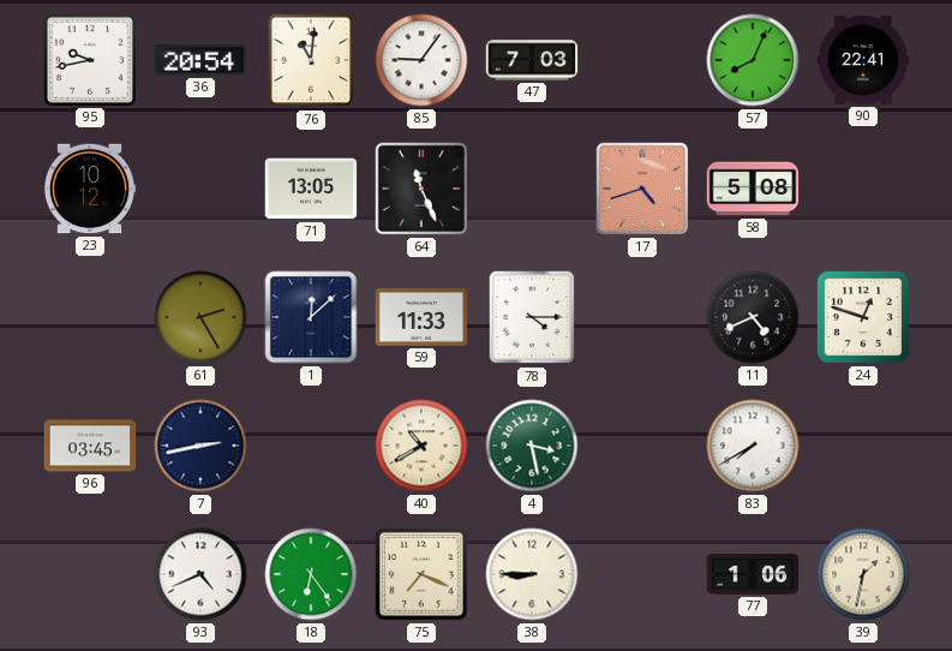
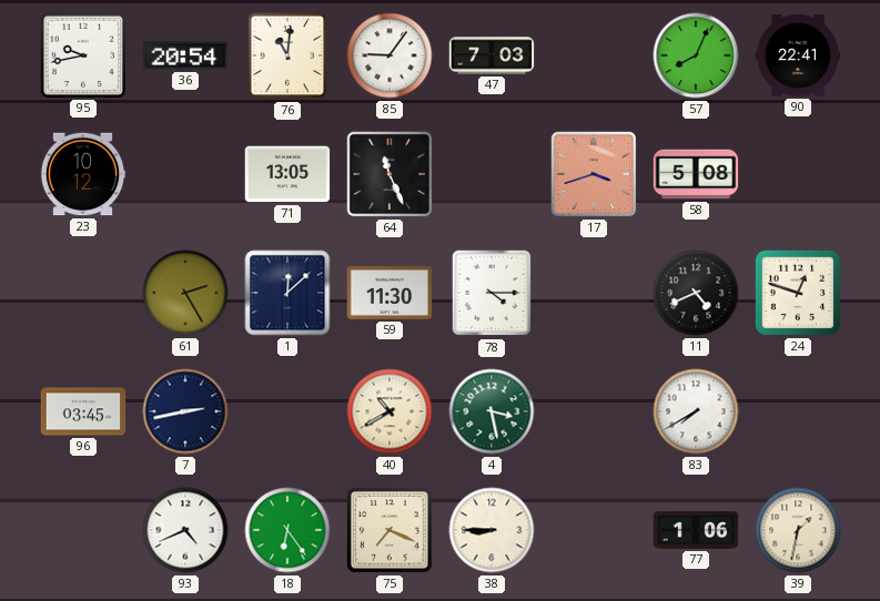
17: 4:42 -> 3:42 (594, 174)
59: 11:33 -> 11:30 (390, 294)
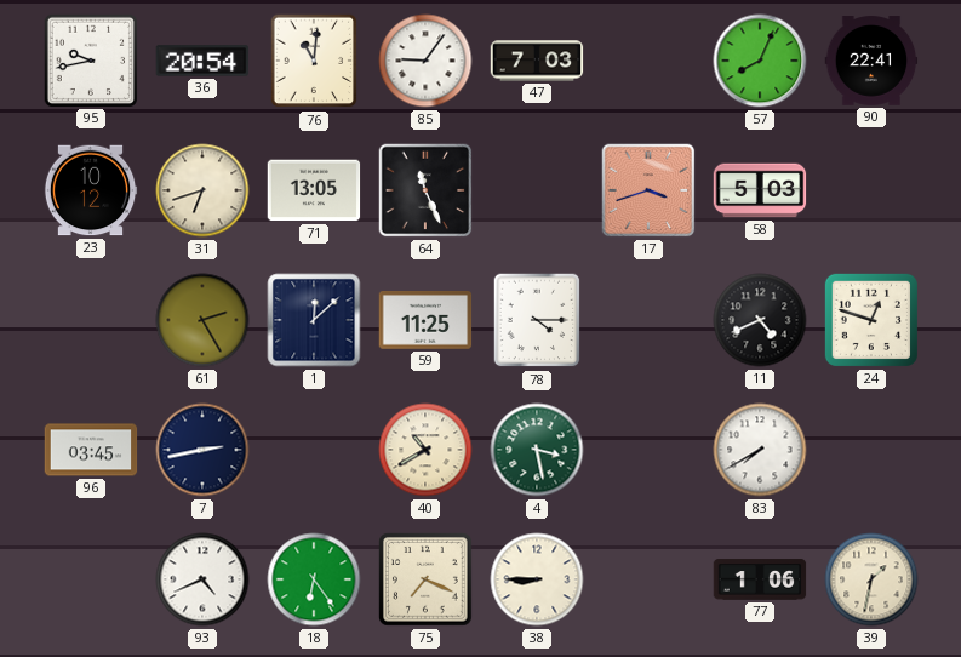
31: none -> 6:42 (202, 190)
58: 5:08 -> 5:03 (760, 190)
59: 11:30 -> 11:25 (425, 321)
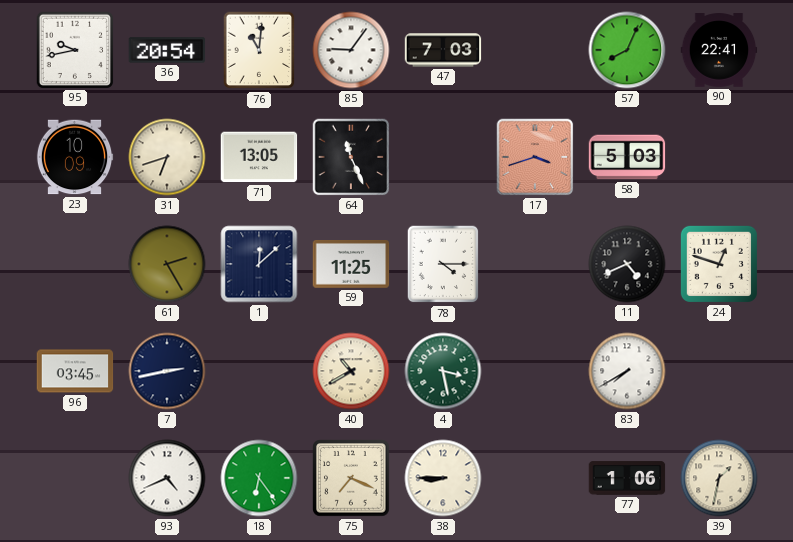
23: 10:12 -> 10:09 (75, 157)
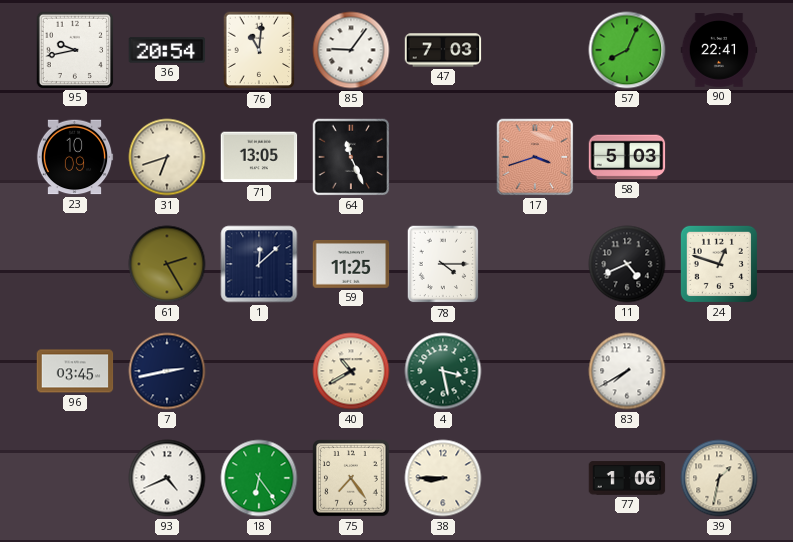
75: 7:19 -> 7:24 (352, 479)
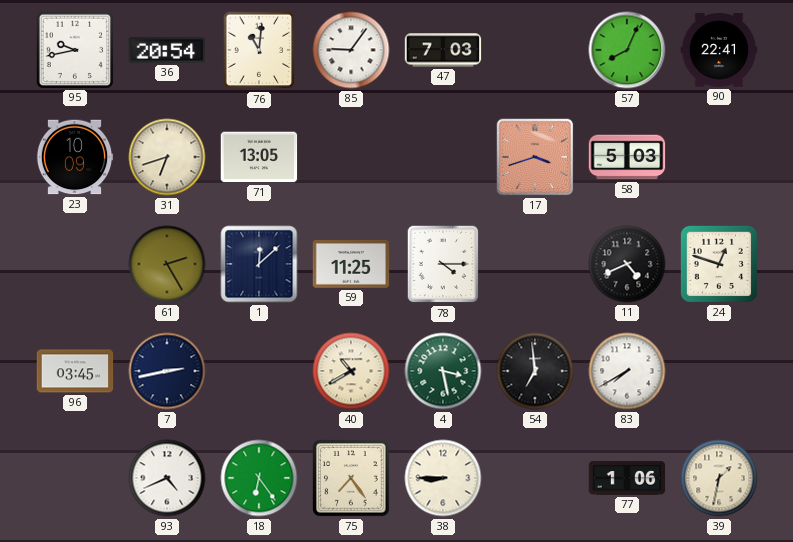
64: 11:26 -> none (351, 157)
54: none -> 6:59 (535, 371)
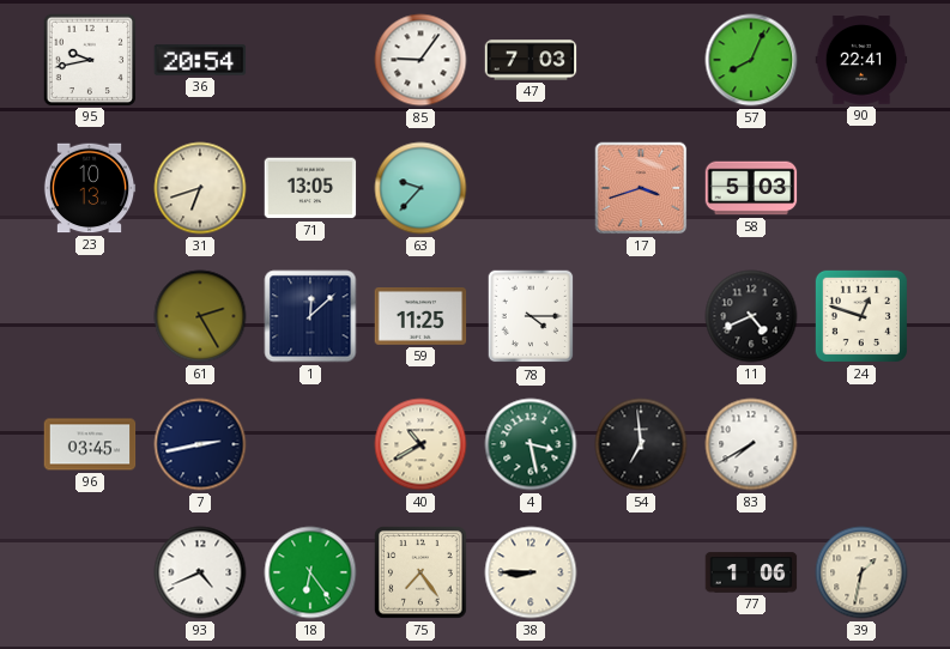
76: 11:01 -> none (259, 50)
23: 10:09 -> 10:13 (90, 188)
63: none -> 9:37 (420, 188)
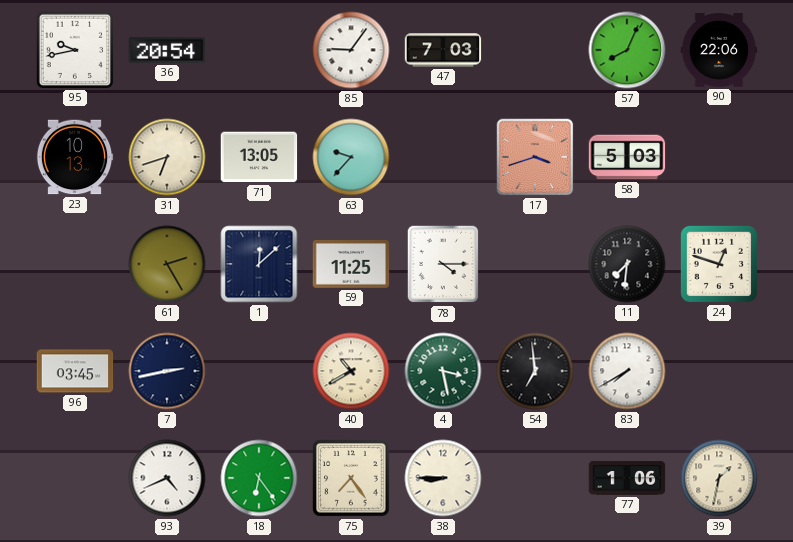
90: 22:41 -> 22:06 (719, 50)
11: 4:41 -> 7:31 (627, 264)
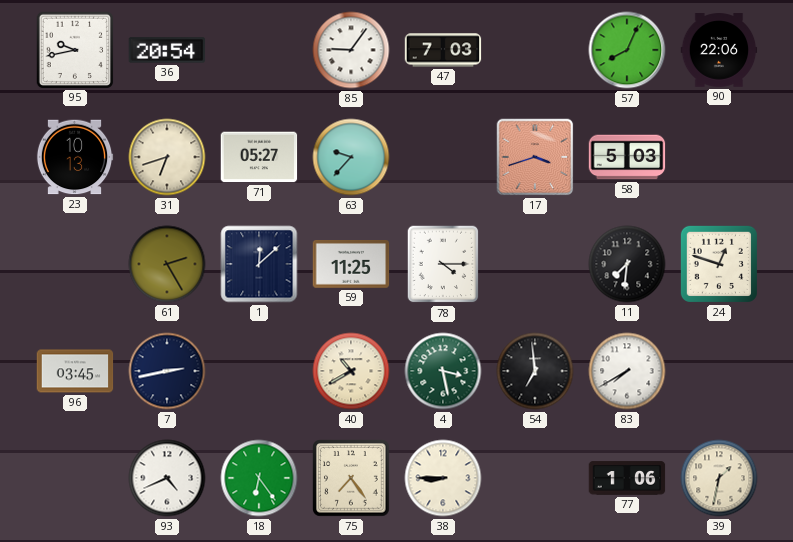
71: 13:05 -> 05:27 (259, 157)
